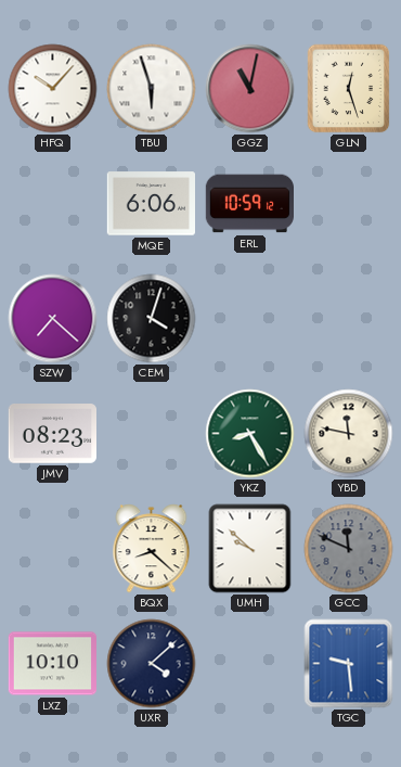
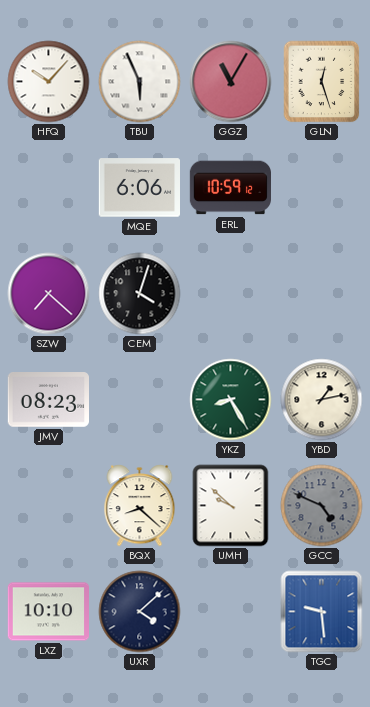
TBU: 5:57 -> 5:56 (140, 82)
GGZ: 11:02 -> 11:05 (231, 82)
YBD: 11:47 -> 1:13 (322, 400)
GCC: 11:49 -> 4:49 (322, 506)
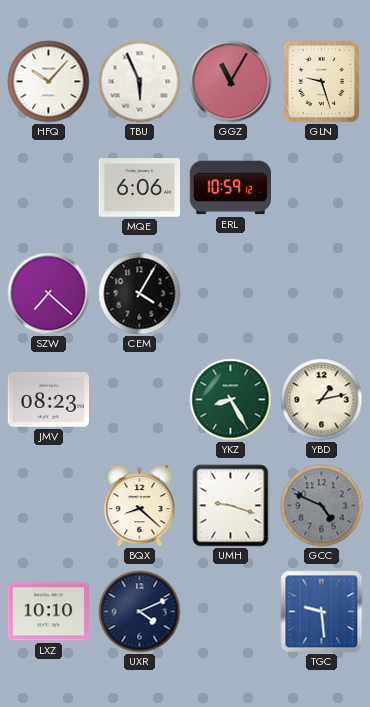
GLN: 12:27 -> 9:27 (322, 82)
CEM: 4:03 -> 4:05 (140, 294)
UMH: 9:52 -> 9:18 (231, 506)
UXR: 4:08 -> 4:11 (140, 612)
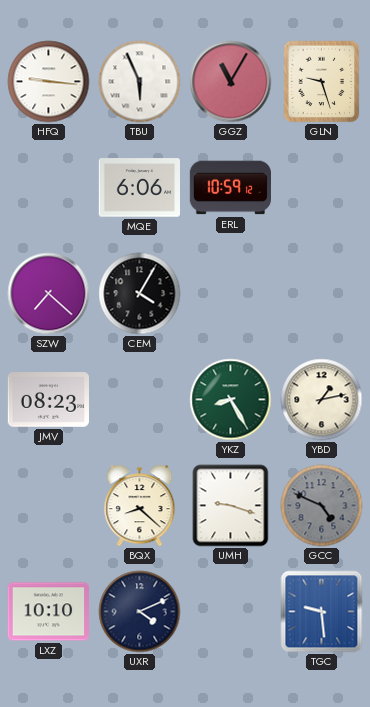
HFQ: 10:07 -> 9:16 (49, 82)
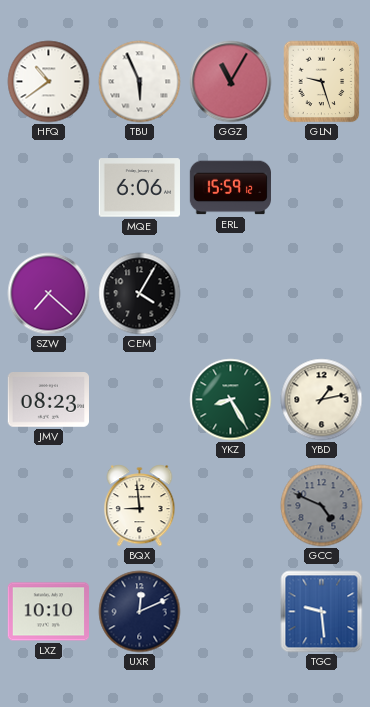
HFQ: 9:16 -> 10:39 (49, 82)
ERL: 10:59 -> 15:59 (231, 188)
BQX: 8:22 -> 8:59 (140, 506)
UMH: 9:18 -> none (231, 506)
UXR: 4:11 -> 12:11 (140, 612)
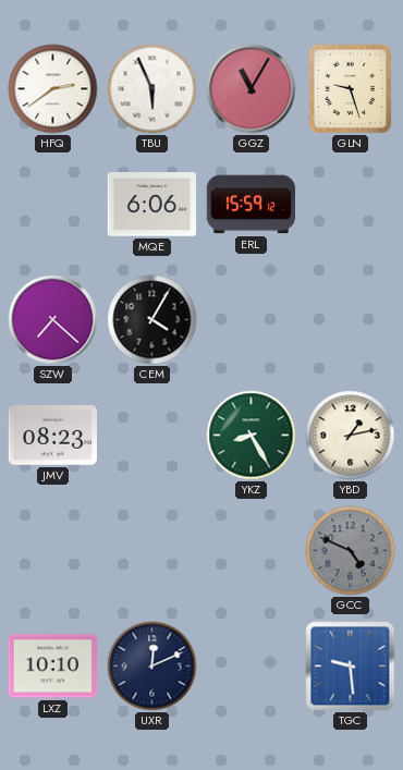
HFQ: 10:39 -> 2:39 (53, 89)
BQX: 8:59 -> none (140, 506)
